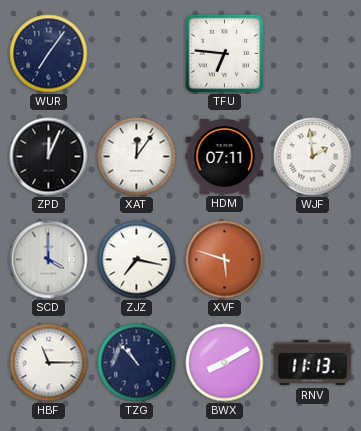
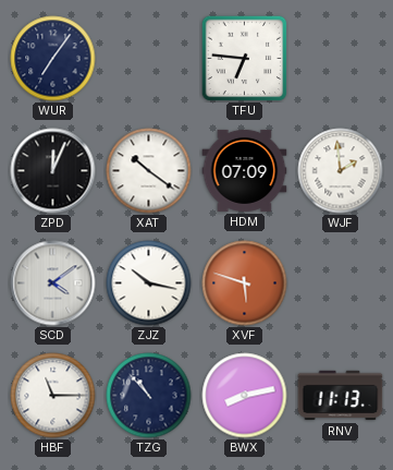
XAT: 12:06 -> 10:21 (149, 171)
HDM: 07:11 -> 07:09 (245, 170)
SCD: 4:00 -> 4:09 (53, 284)
ZJZ: 7:17 -> 10:17 (149, 284)
BWX: 8:10 -> 8:13 (245, 396)
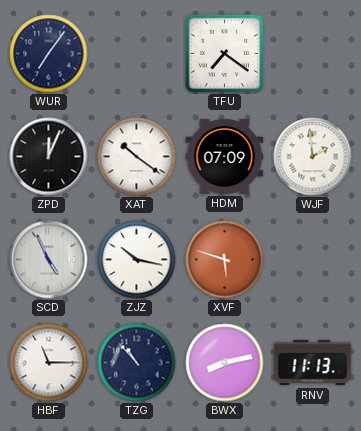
TFU: 6:46 -> 7:21 (224, 53)
SCD: 4:09 -> 4:56 (49, 260)
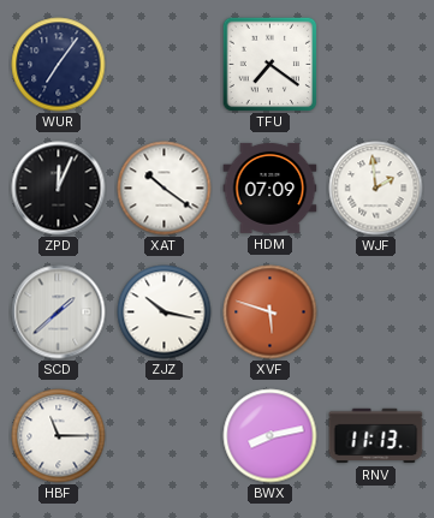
SCD: 4:56 -> 1:38 (59, 312)
TZG: 10:53 -> none (137, 363)
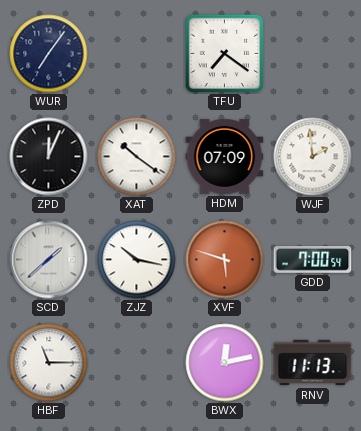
GDD: none -> 7:00 (313, 260)
BWX: 8:13 -> 12:13 (225, 363)
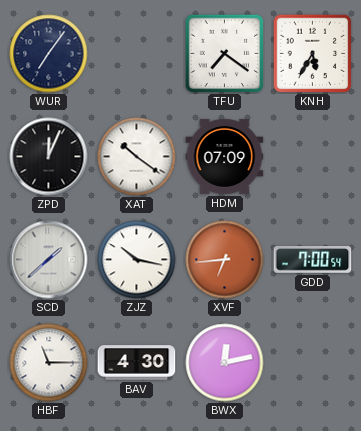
KNH: none -> 5:35 (312, 53)
WJF: 1:59 -> none (313, 157)
XVF: 5:48 -> 6:44 (225, 260)
BAV: none -> 4:30 (137, 363)
RNV: 11:13 -> none (313, 363)
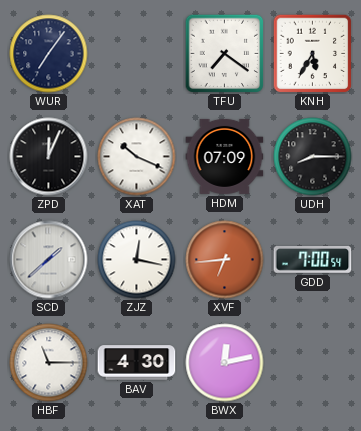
XAT: 10:21 -> 10:19 (137, 157)
UDH: none -> 8:15 (313, 157)
ZJZ: 10:17 -> 12:17 (137, 260)
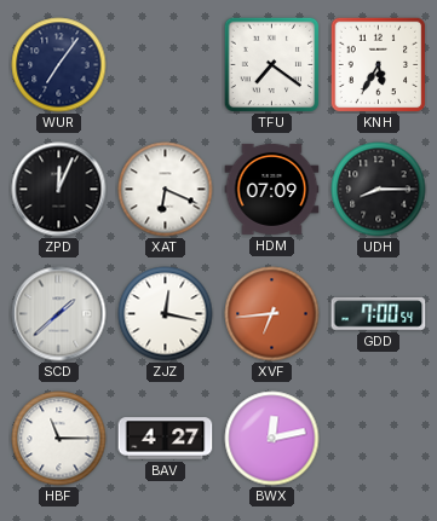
XAT: 10:19 -> 6:19 (166, 190)
BAV: 4:30 -> 4:27 (166, 439)
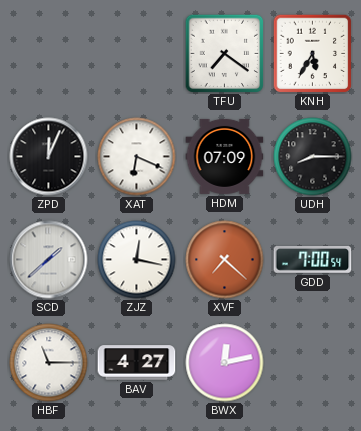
WUR: 7:06 -> none (59, 65)
XVF: 6:44 -> 7:22 (225, 260)
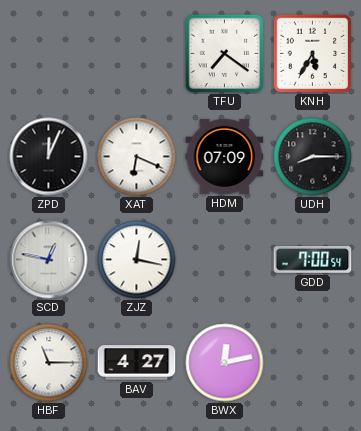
SCD: 1:38 -> 12:47 (49, 260)
XVF: 7:22 -> none (225, 260)
